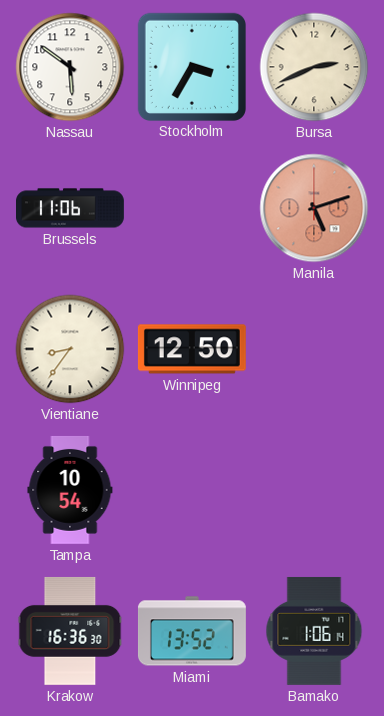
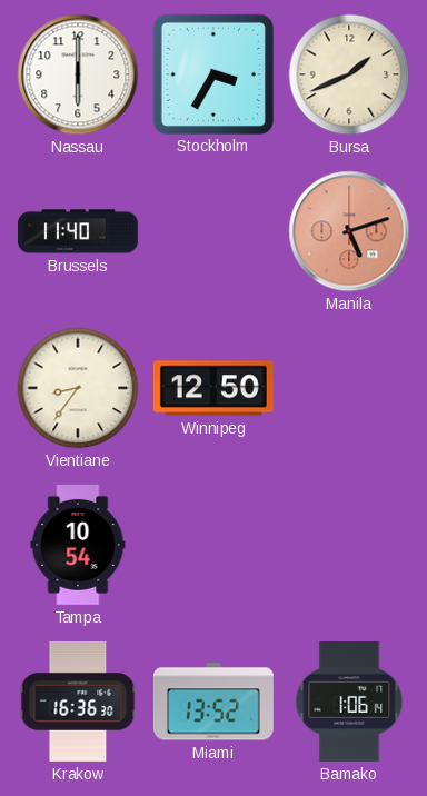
Nassau: 5:51 -> 6:00 (78, 74)
Bursa: 2:41 -> 1:41 (349, 74)
Brussels: 11:06 -> 11:40 (79, 231)
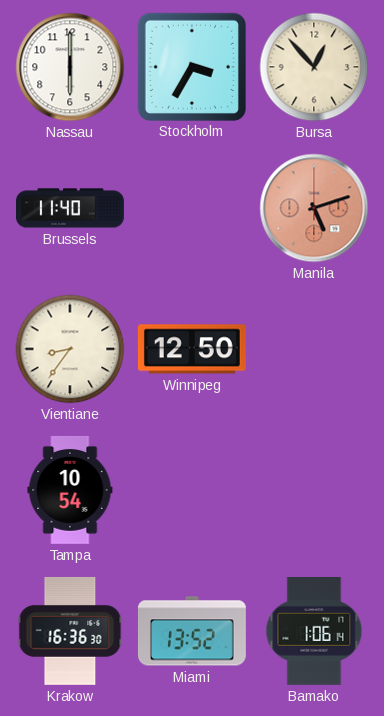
Bursa: 1:41 -> 12:53 (314, 67)
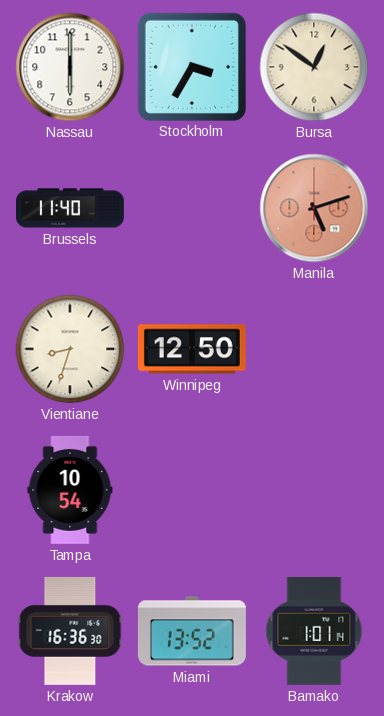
Bursa: 12:53 -> 12:51 (314, 67)
Vientiane: 8:36 -> 8:33 (70, 349)
Bamako: 1:06 -> 1:01 (314, 631)
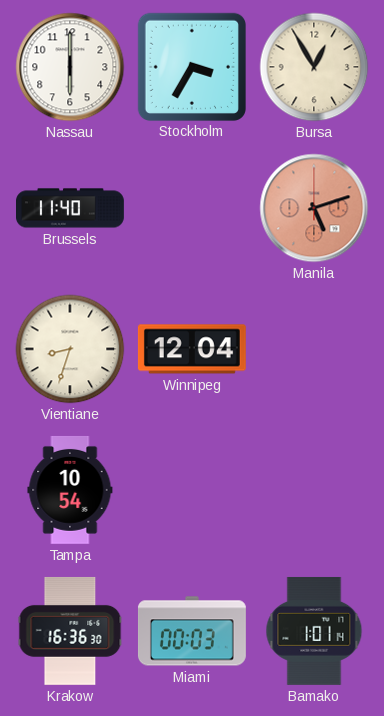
Bursa: 12:51 -> 12:55 (314, 67)
Winnipeg: 12:50 -> 12:04 (192, 349)
Miami: 13:52 -> 00:03 (192, 631)
